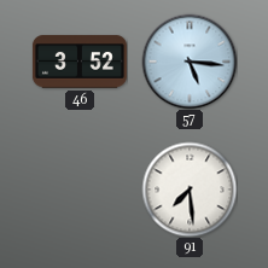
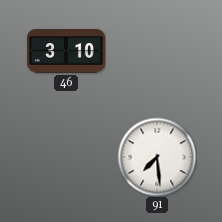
46: 3:52 -> 3:10 (66, 51)
57: 5:16 -> none (190, 62)
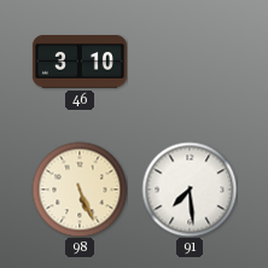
98: none -> 5:26 (80, 190)
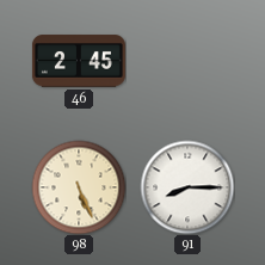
46: 3:10 -> 2:45 (79, 61)
91: 7:29 -> 8:15 (187, 187)
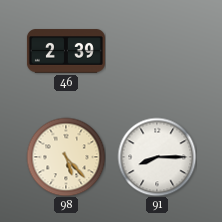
46: 2:45 -> 2:39 (66, 51)
98: 5:26 -> 5:23 (66, 157)
